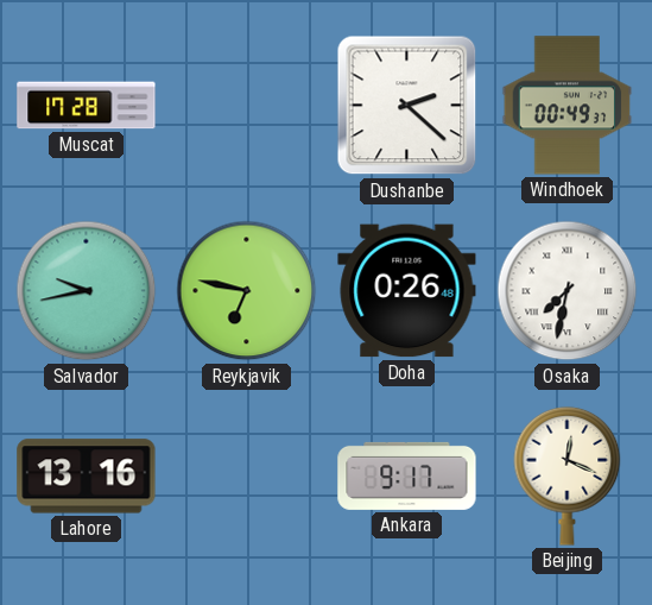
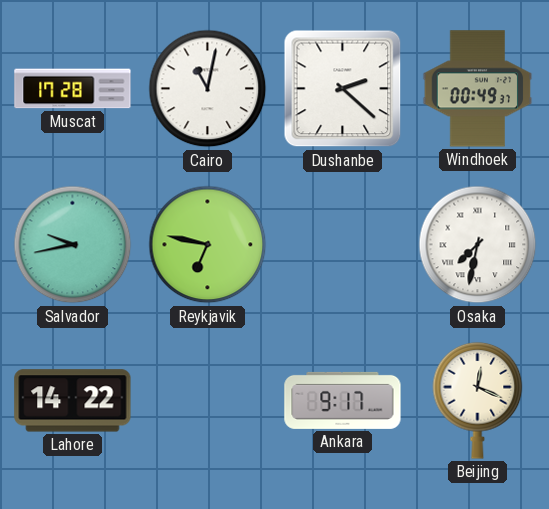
Cairo: none -> 11:02 (208, 89)
Doha: 0:26 -> none (407, 291)
Lahore: 13:16 -> 14:22 (73, 401)
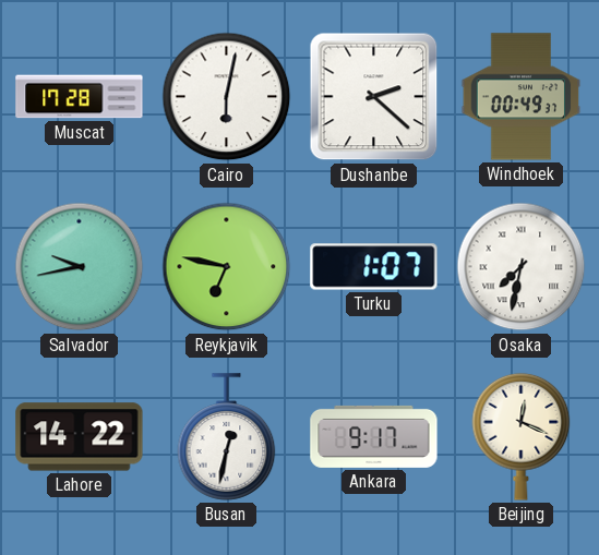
Cairo: 11:02 -> 6:02 (227, 97)
Turku: none -> 1:07 (374, 267)
Busan: none -> 12:32 (227, 437)
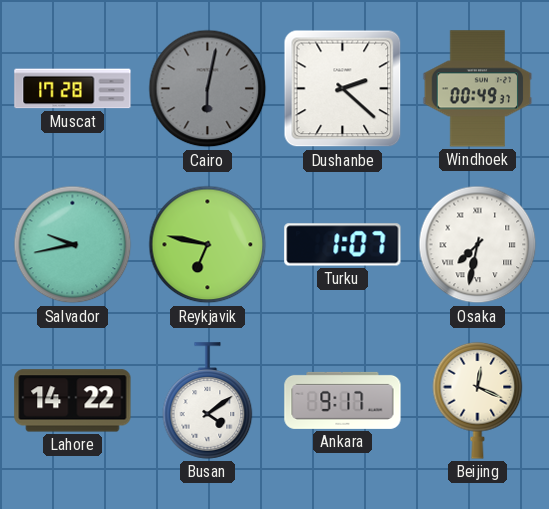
Cairo dial: white -> grey (208, 89)
Busan: 12:32 -> 4:09 (208, 401)
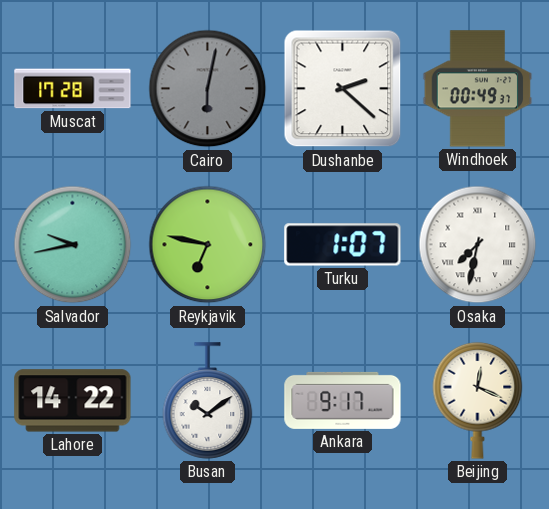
Busan: 4:09 -> 10:09 (208, 401)
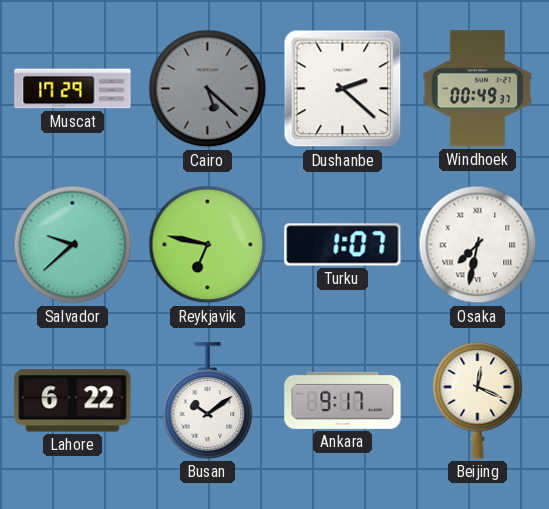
Muscat: 17:28 -> 17:29 (73, 89)
Cairo: 6:02 -> 5:22 (208, 89)
Salvador: 9:43 -> 9:38 (73, 245)
Lahore: 14:22 -> 6:22 (73, 401)
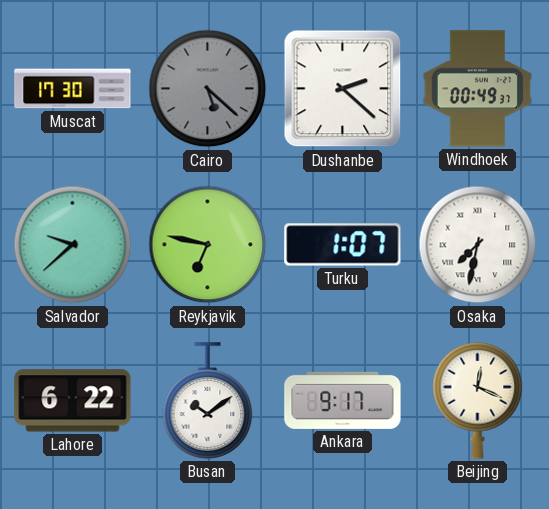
Muscat: 17:29 -> 17:30 (73, 89)
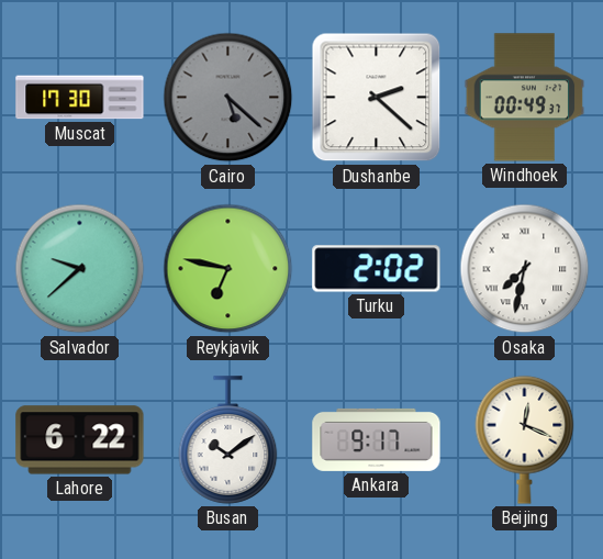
Turku: 1:07 -> 2:02 (377, 269)
